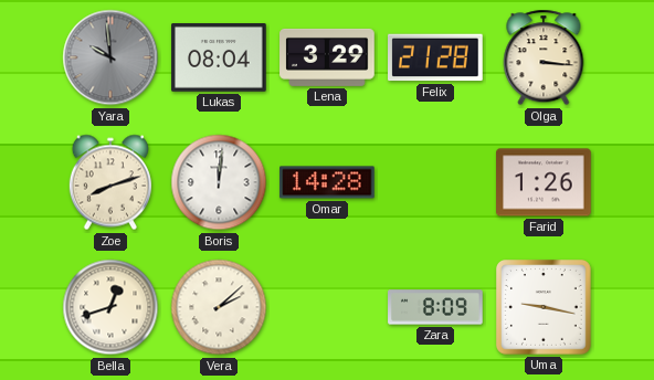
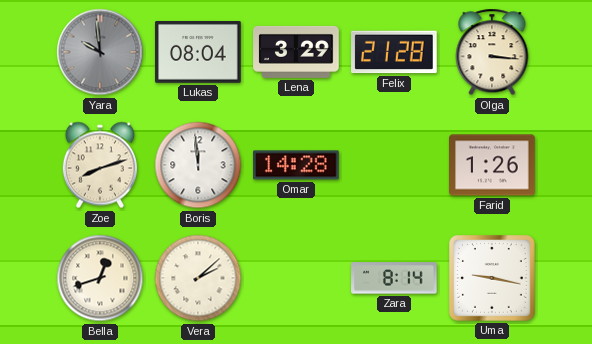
Boris: 12:01 -> 11:59 (198, 165)
Zara: 8:09 -> 8:14 (394, 278)
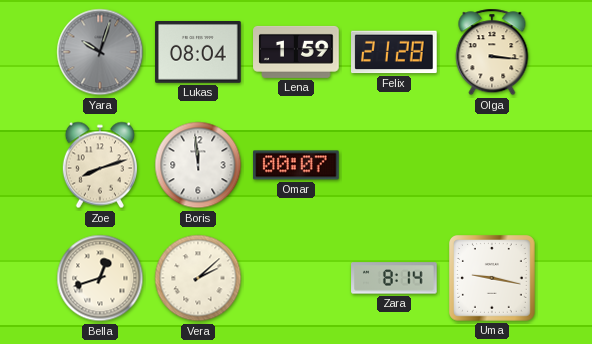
Yara: 9:59 -> 10:03 (100, 52)
Lena: 3:29 -> 1:59 (296, 52)
Omar: 14:28 -> 00:07 (296, 165)
Farid: 1:26 -> none (492, 165)
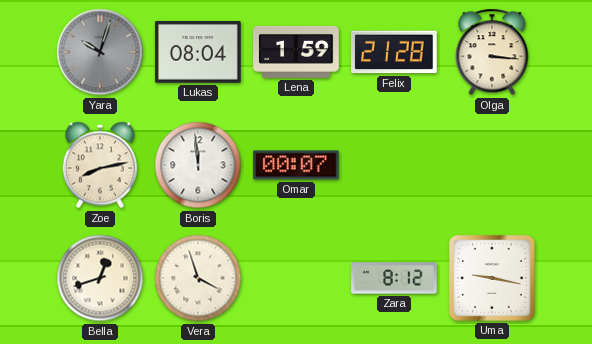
Zoe: 8:12 -> 8:13 (100, 165)
Vera: 2:08 -> 3:57 (198, 278)
Zara: 8:14 -> 8:12 (394, 278)
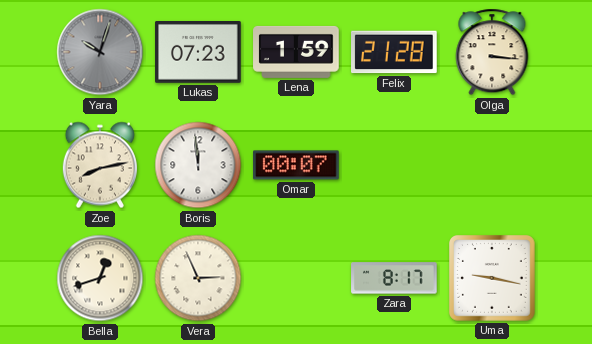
Lukas: 08:04 -> 07:23 (198, 53)
Vera: 3:57 -> 2:56 (198, 278)
Zara: 8:12 -> 8:17 (394, 278)
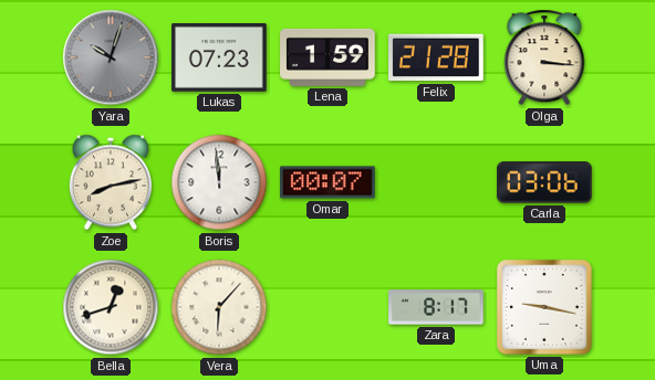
Carla: none -> 03:06 (544, 182)
Vera: 2:56 -> 6:07 (219, 307)
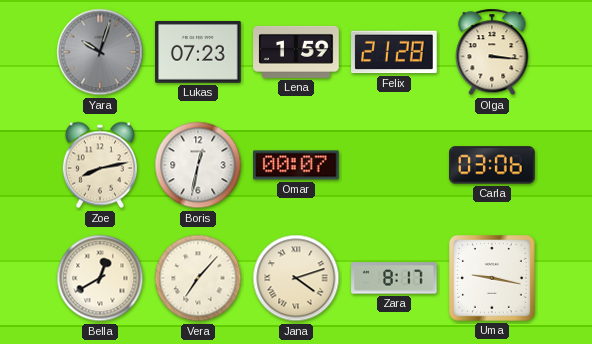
Boris: 11:59 -> 12:32 (198, 165)
Bella: 12:42 -> 12:40 (100, 278)
Vera: 6:07 -> 7:07 (198, 278)
Jana: none -> 4:12 (296, 278)
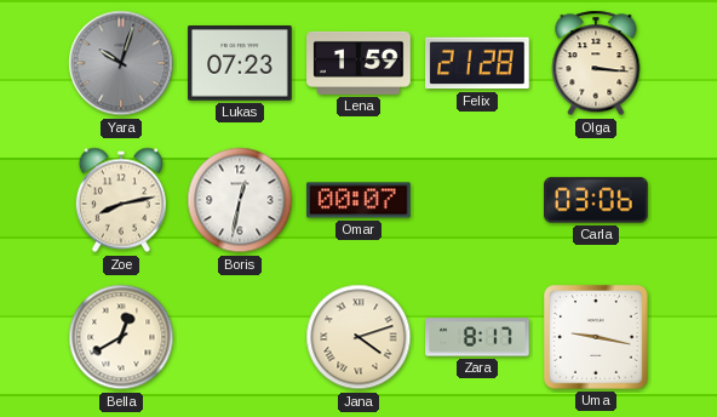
Vera: 7:07 -> none (198, 278)
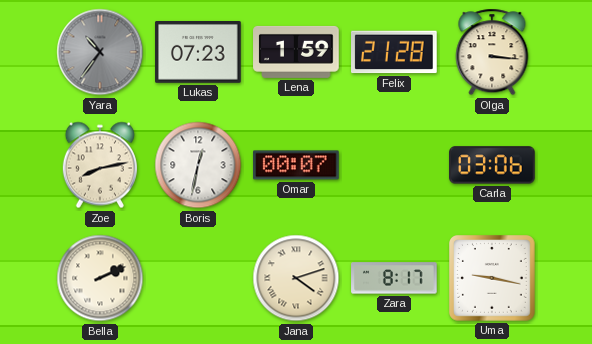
Yara: 10:03 -> 10:36 (100, 52)
Bella: 12:40 -> 2:11 (100, 278)
